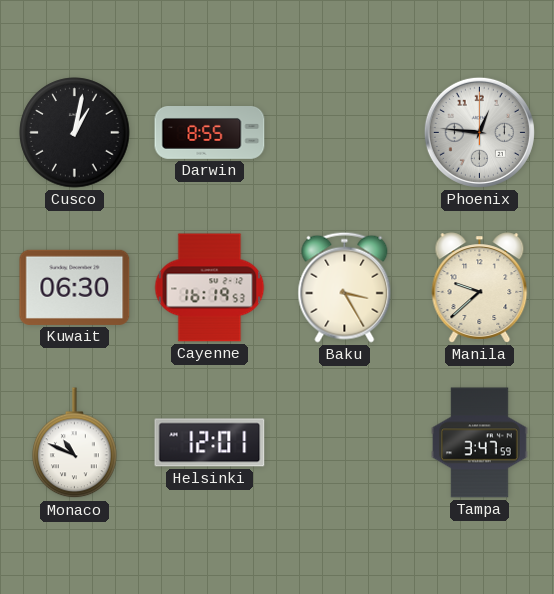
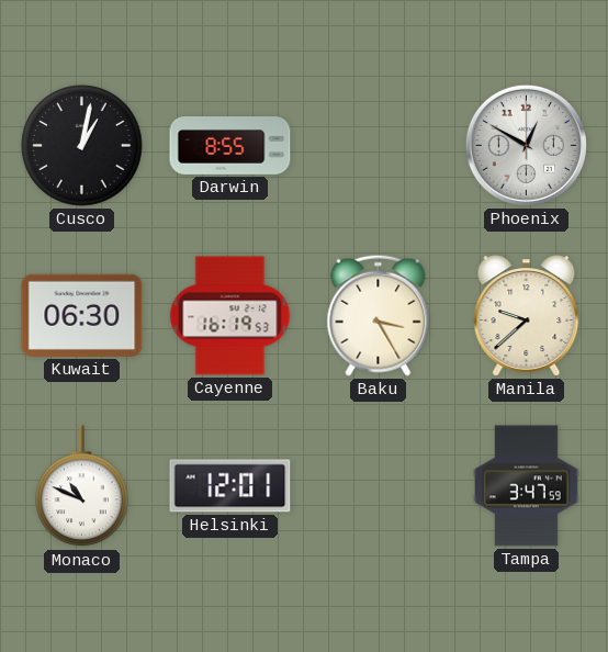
Phoenix: 12:46 -> 12:50 (526, 145)
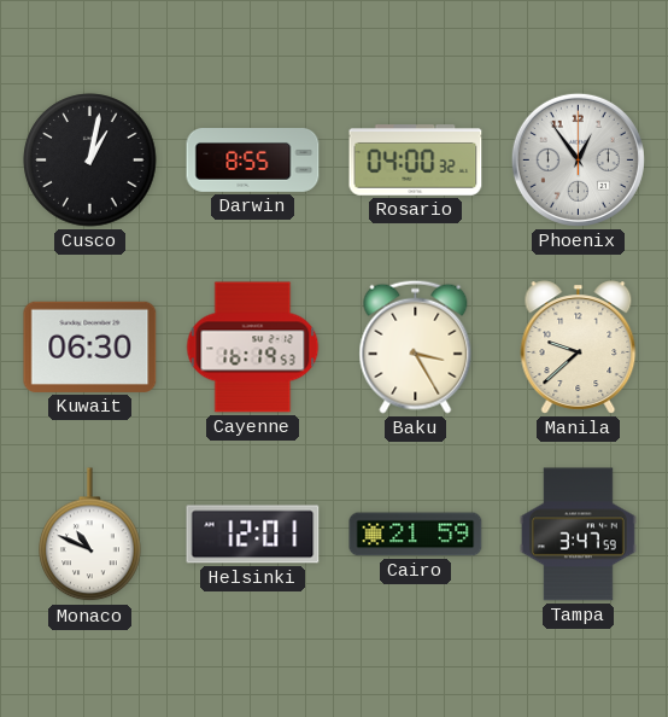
Rosario: none -> 04:00 (416, 161)
Phoenix: 12:50 -> 12:54 (578, 159)
Cairo: none -> 21:59 (416, 535)
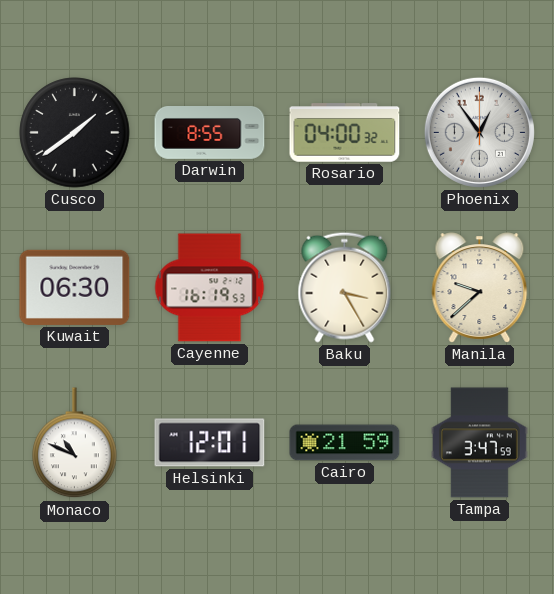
Cusco: 1:02 -> 1:39 (75, 133)
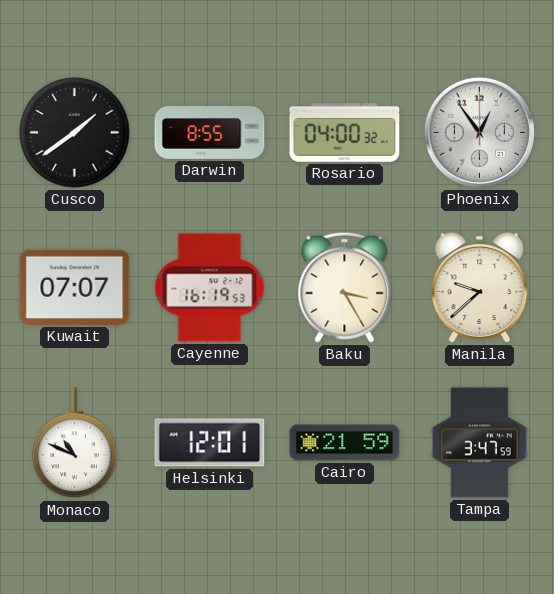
Kuwait: 06:30 -> 07:07 (75, 287)
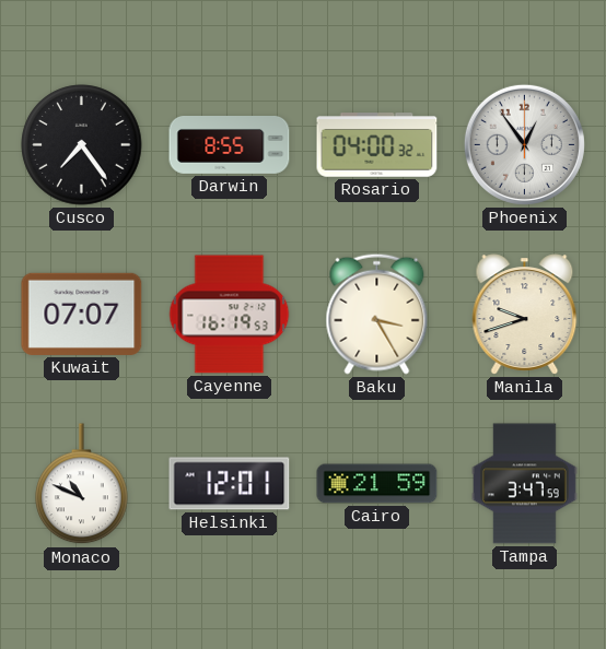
Cusco: 1:39 -> 7:24 (82, 145)
Manila: 9:38 -> 9:42 (525, 315)
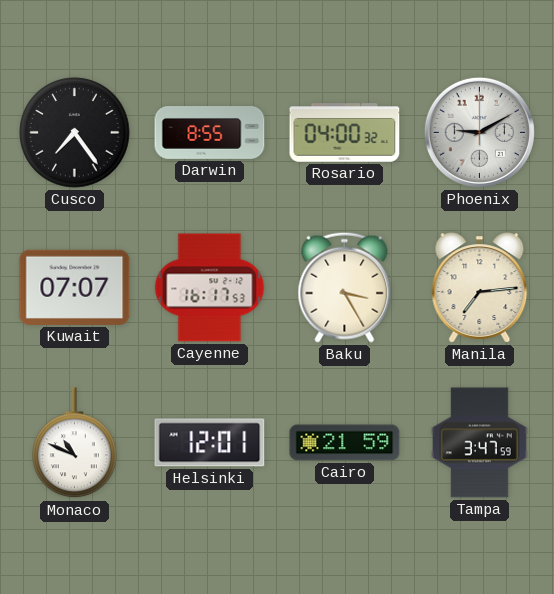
Phoenix: 12:54 -> 9:10 (479, 132)
Cayenne: 16:19 -> 16:17 (210, 288)
Manila: 9:42 -> 7:14 (480, 288)
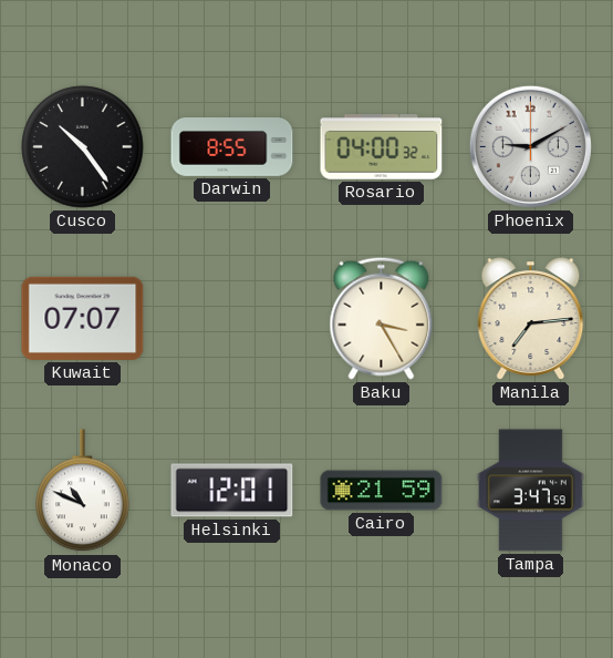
Cusco: 7:24 -> 10:24 (83, 147)
Cayenne: 16:17 -> none (210, 288)
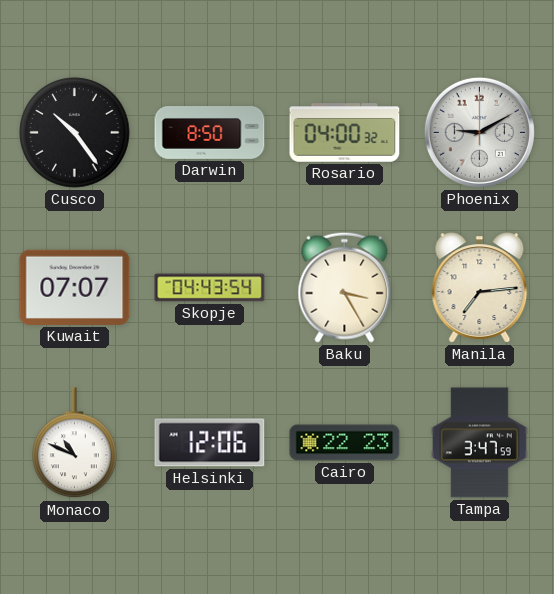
Darwin: 8:55 -> 8:50 (210, 133)
Skopje: none -> 04:43 (210, 288)
Helsinki: 12:01 -> 12:06 (210, 443)
Cairo: 21:59 -> 22:23 (345, 443)
